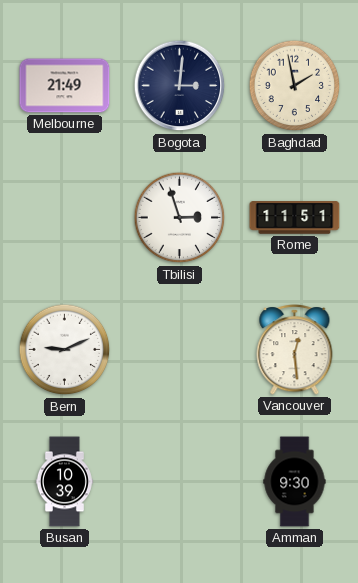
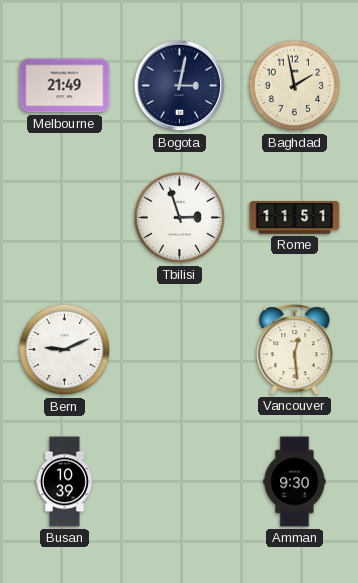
Bogota: 3:01 -> 3:02 (180, 86)
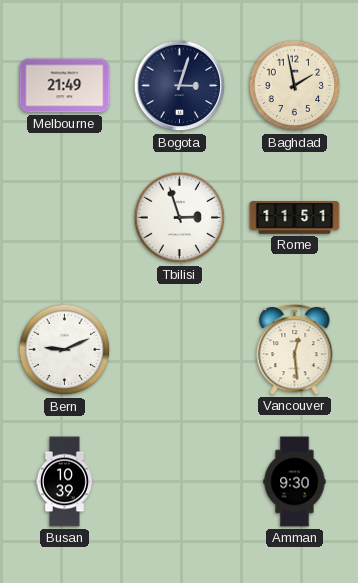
Bogota: 3:02 -> 3:03 (180, 86)
